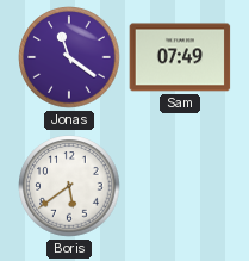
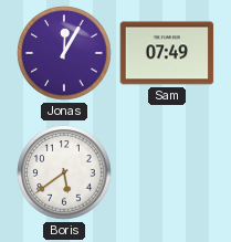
Jonas: 11:21 -> 12:05 (64, 53)
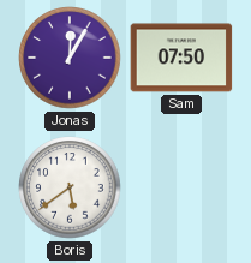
Sam: 07:49 -> 07:50 (181, 58)
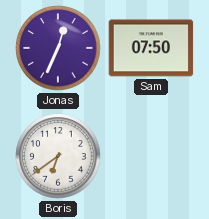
Jonas: 12:05 -> 12:34 (58, 48)
Boris: 5:39 -> 6:39 (58, 156)
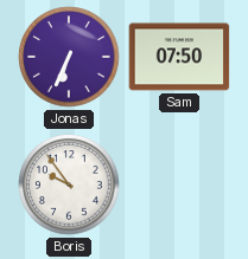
Jonas: 12:34 -> 6:34 (69, 57)
Boris: 6:39 -> 9:54 (69, 184)
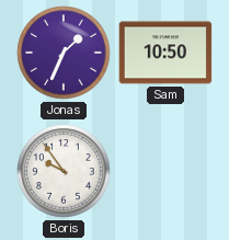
Jonas: 6:34 -> 1:34 (64, 53)
Sam: 07:50 -> 10:50 (165, 53)
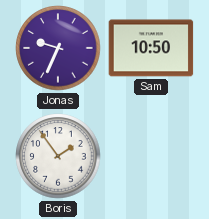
Jonas: 1:34 -> 9:34 (58, 48)
Boris: 9:54 -> 1:54 (58, 156)
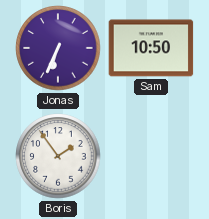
Jonas: 9:34 -> 6:34 (58, 48)
